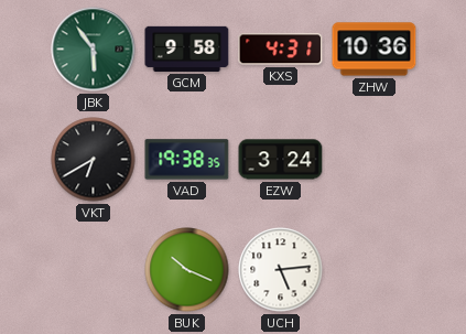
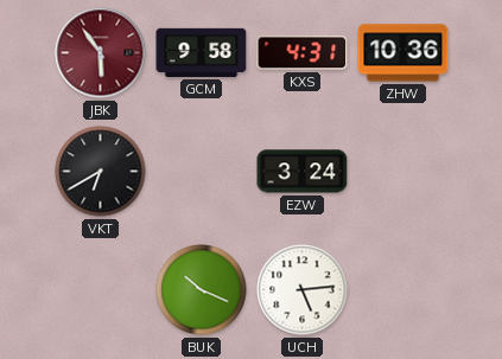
JBK dial: green -> burgundy (101, 53)
VAD: 19:38 -> none (187, 160)
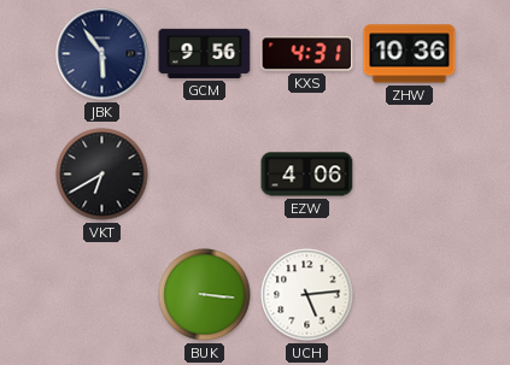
JBK dial: burgundy -> navy (102, 54)
GCM: 9:58 -> 9:56 (205, 53)
EZW: 3:24 -> 4:06 (307, 175)
BUK: 10:19 -> 3:16 (205, 295)
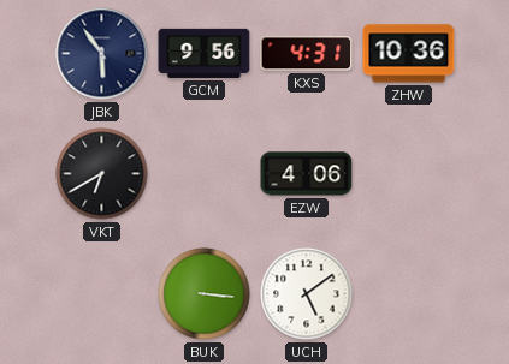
UCH: 5:14 -> 5:09 (307, 294)
